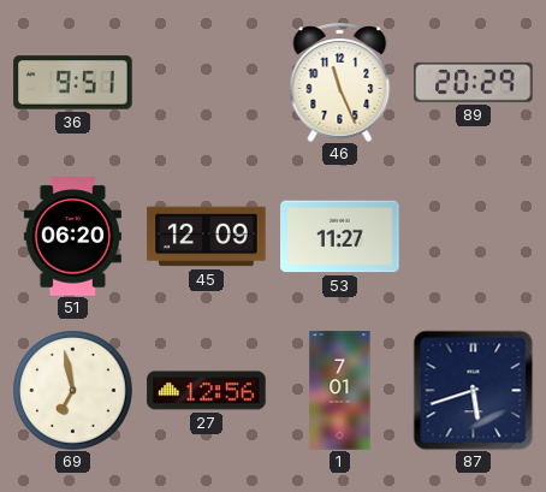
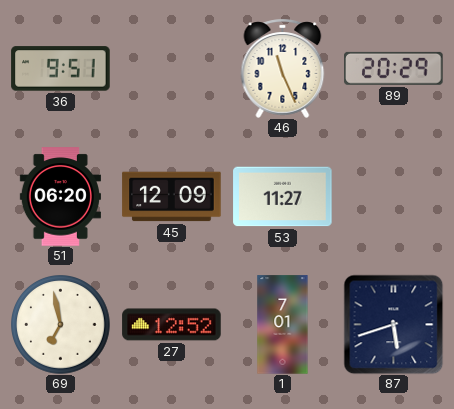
27: 12:56 -> 12:52 (172, 325)
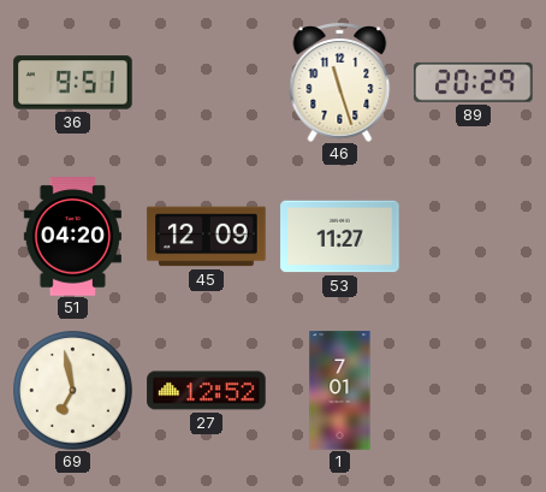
46: 11:26 -> 11:27 (340, 82)
51: 06:20 -> 04:20 (72, 237)
87: 5:42 -> none (393, 324)
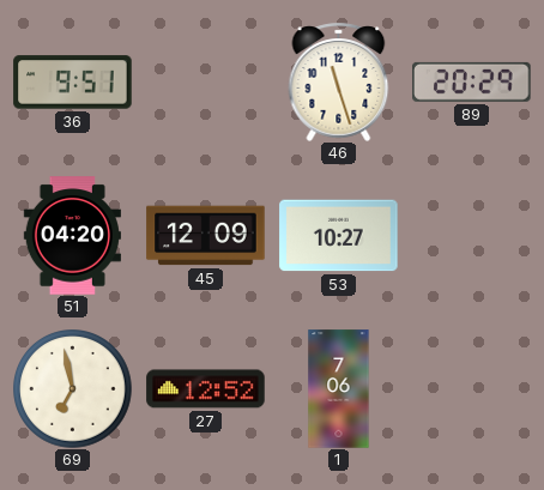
53: 11:27 -> 10:27 (339, 236)
1: 7:01 -> 7:06 (339, 389)
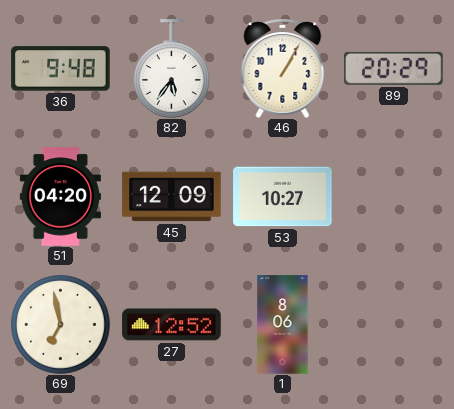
36: 9:51 -> 9:48 (61, 69)
82: none -> 5:36 (172, 69)
46: 11:27 -> 1:05 (283, 68)
1: 7:06 -> 8:06 (283, 325)
